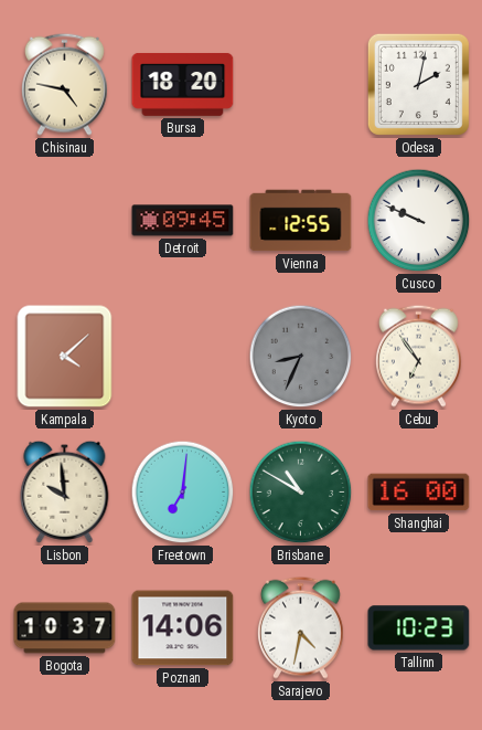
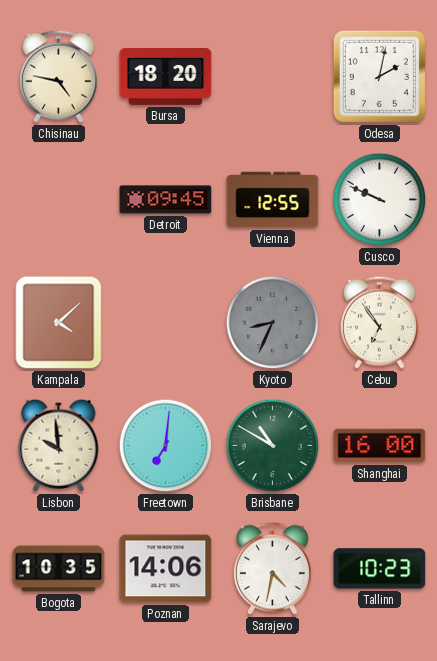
Bogota: 10:37 -> 10:35 (59, 569)
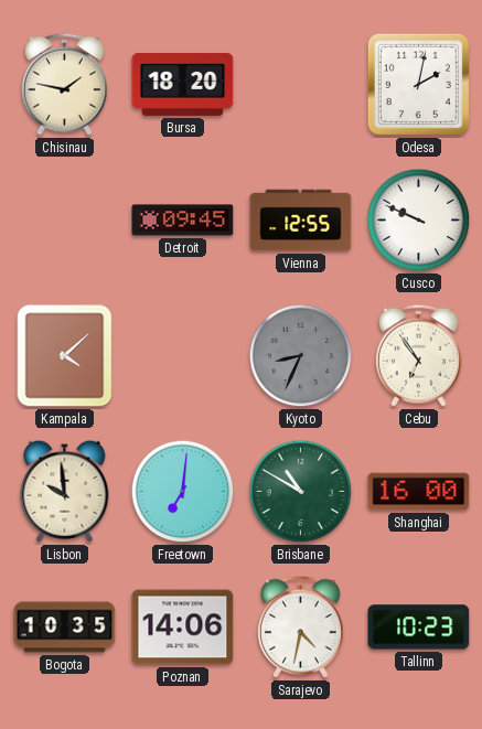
Chisinau: 4:47 -> 1:47 (64, 84)
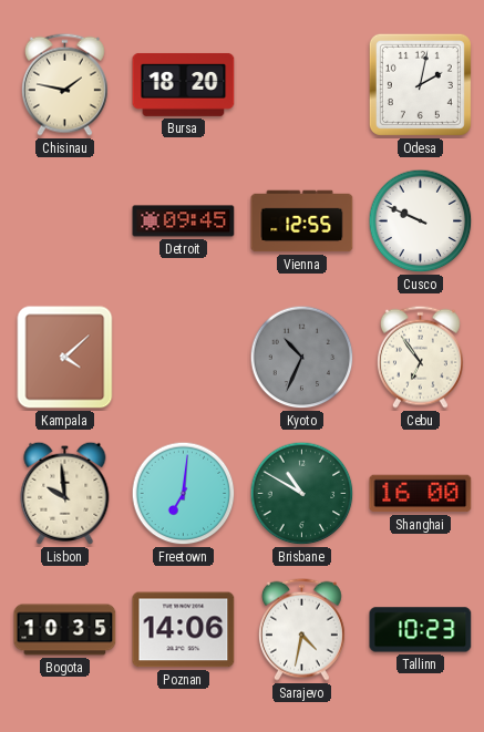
Kyoto: 8:34 -> 10:34 (302, 358)
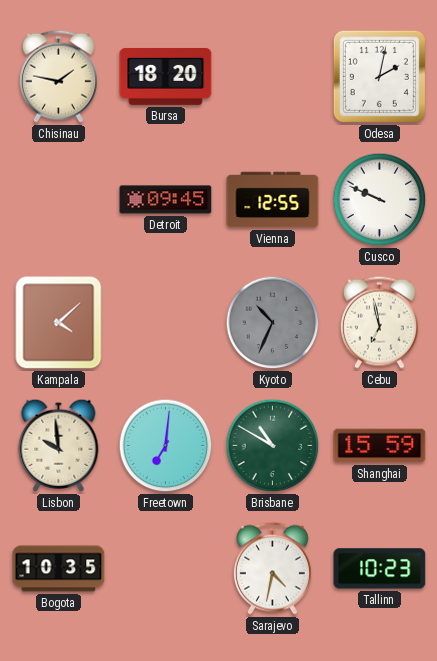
Cebu: 6:54 -> 6:58 (379, 322)
Shanghai: 16:00 -> 15:59 (380, 446)
Poznan: 14:06 -> none (184, 630)
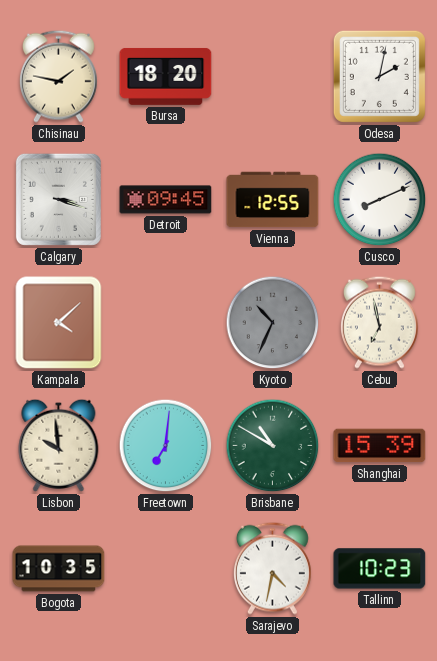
Calgary: none -> 3:18 (58, 199)
Cusco: 9:49 -> 8:11 (380, 200)
Shanghai: 15:59 -> 15:39 (380, 446)
